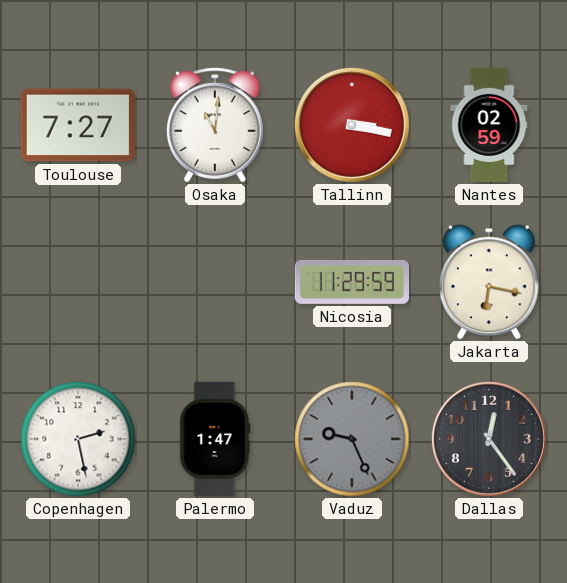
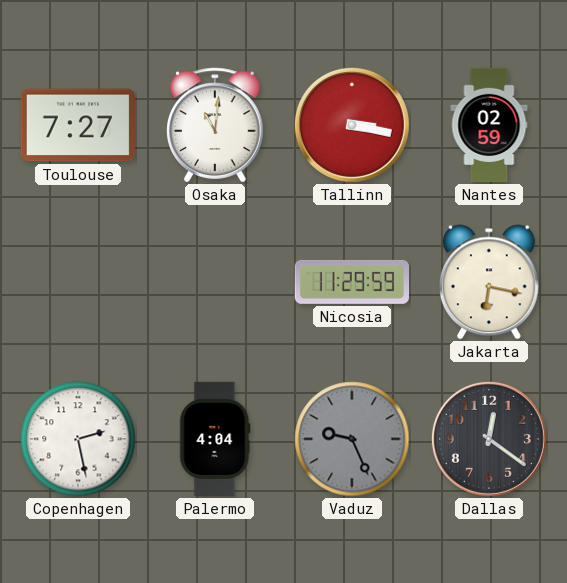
Palermo: 1:47 -> 4:04 (215, 439)
Dallas: 12:24 -> 12:21 (489, 439)
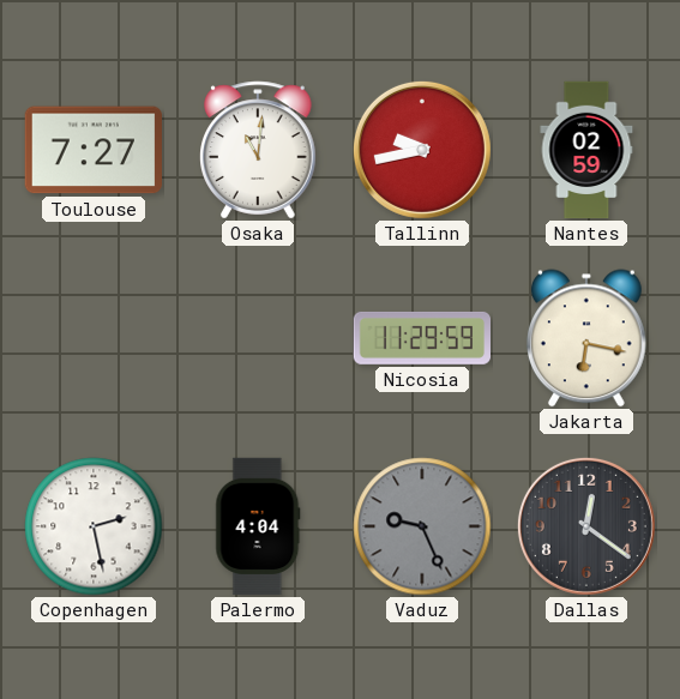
Tallinn: 3:17 -> 9:43 (422, 150)
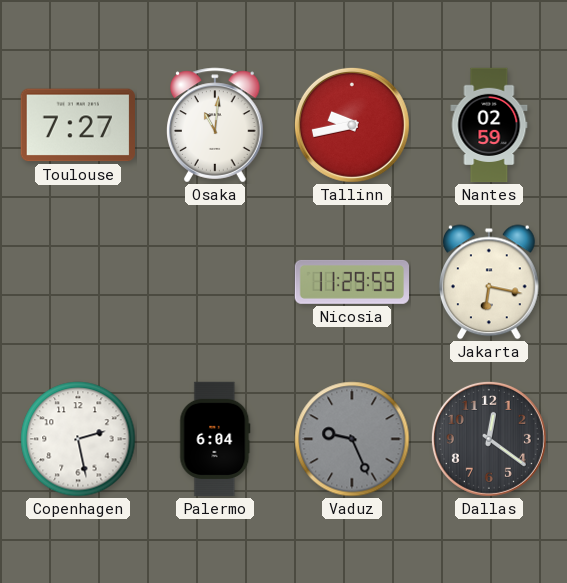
Palermo: 4:04 -> 6:04 (215, 439)
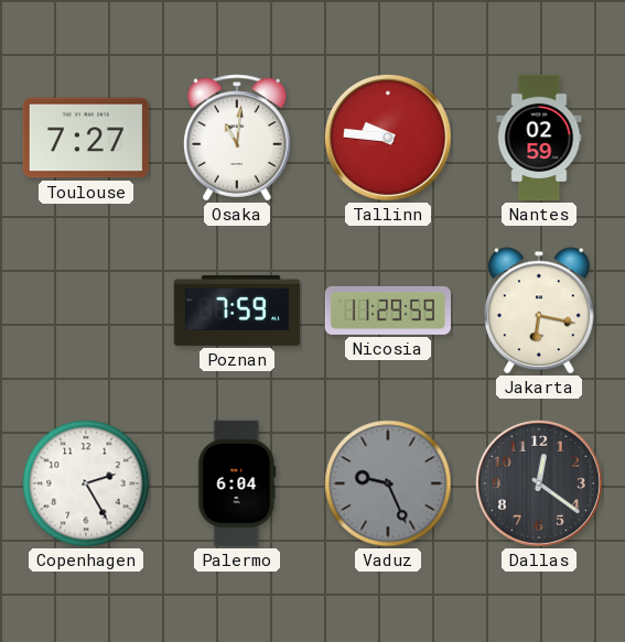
Tallinn: 9:43 -> 9:46 (388, 138)
Poznan: none -> 7:59 (237, 311)
Copenhagen: 2:28 -> 2:25 (86, 483)
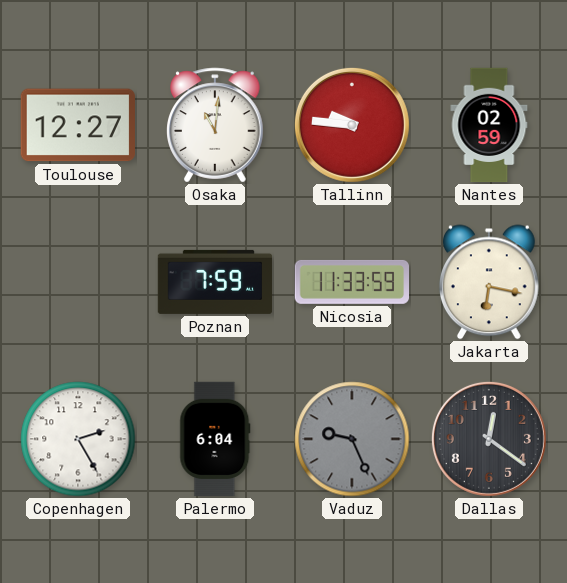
Toulouse: 7:27 -> 12:27 (78, 125)
Nicosia: 11:29 -> 11:33 (351, 282)
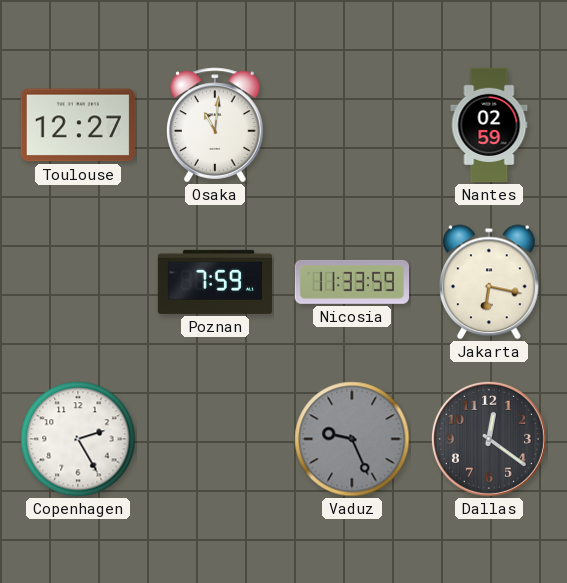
Tallinn: 9:46 -> none (352, 125)
Palermo: 6:04 -> none (215, 439)
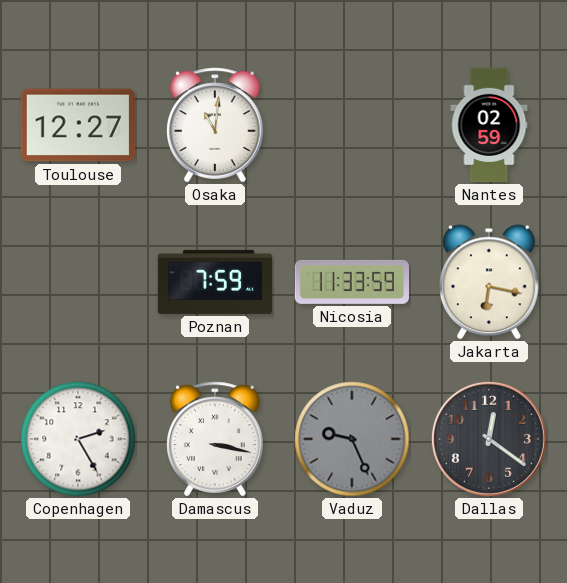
Damascus: none -> 3:17 (215, 439)
